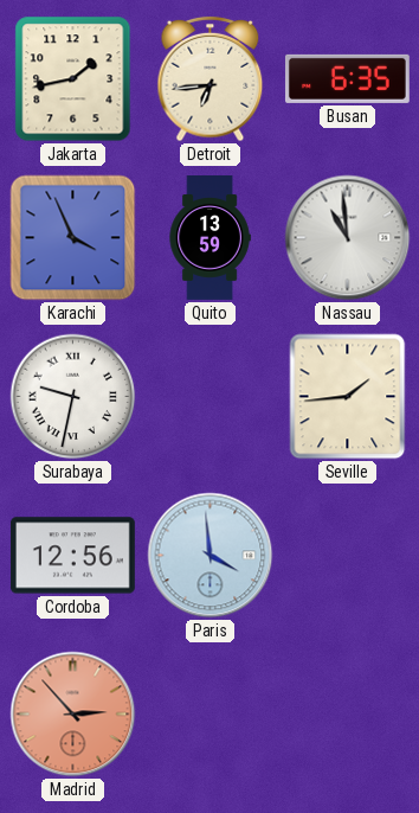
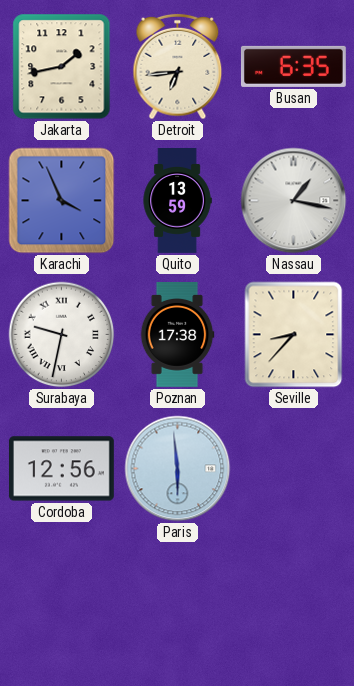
Nassau: 10:59 -> 1:17 (294, 201)
Poznan: none -> 17:38 (177, 335)
Seville: 1:44 -> 8:37 (294, 335)
Paris: 3:59 -> 5:59 (178, 469)
Madrid: 2:53 -> none (73, 715)
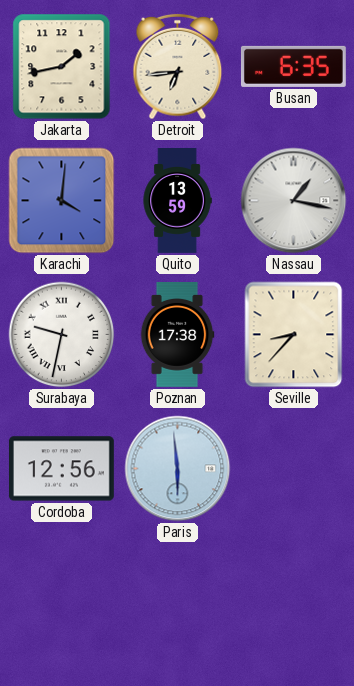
Karachi: 3:56 -> 4:01 (62, 201)
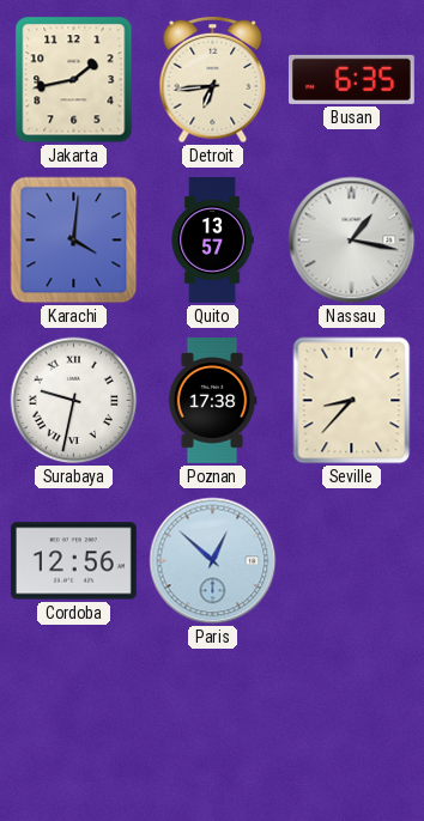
Quito: 13:59 -> 13:57 (212, 241)
Paris: 5:59 -> 12:52 (213, 561)
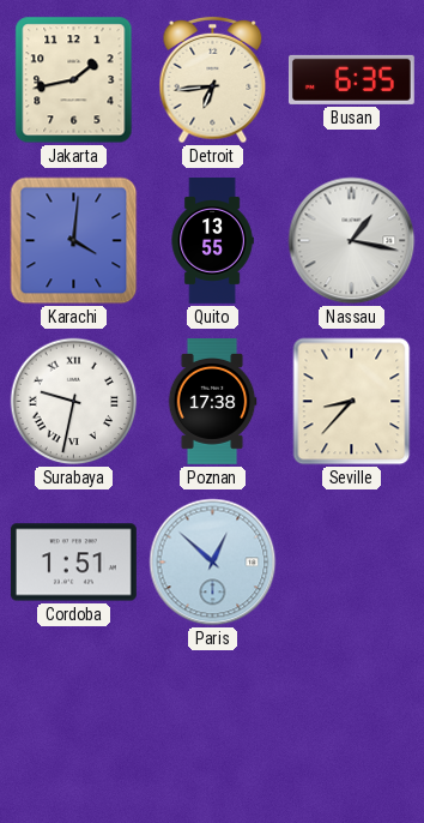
Quito: 13:57 -> 13:55 (212, 241)
Cordoba: 12:56 -> 1:51 (73, 563)
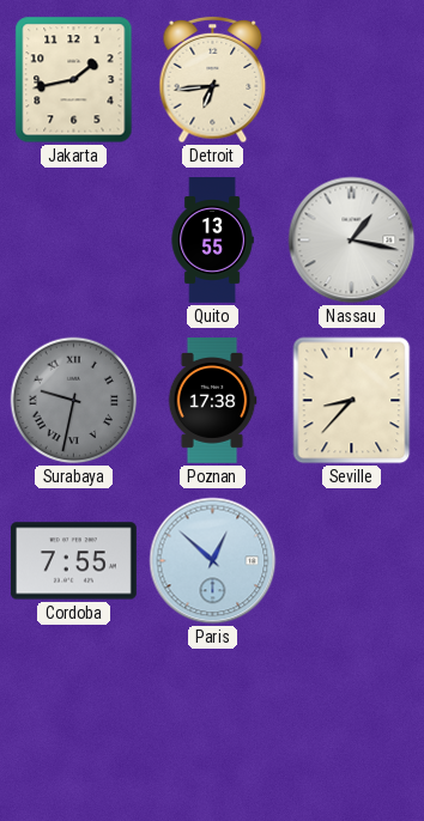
Busan: 6:35 -> none (351, 79)
Karachi: 4:01 -> none (74, 241)
Surabaya dial: white -> grey (74, 401)
Cordoba: 1:51 -> 7:55 (73, 561)
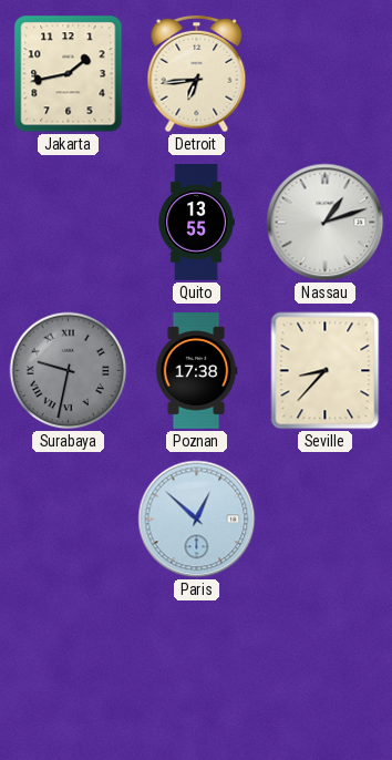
Nassau: 1:17 -> 1:12 (326, 223)
Cordoba: 7:55 -> none (73, 561)
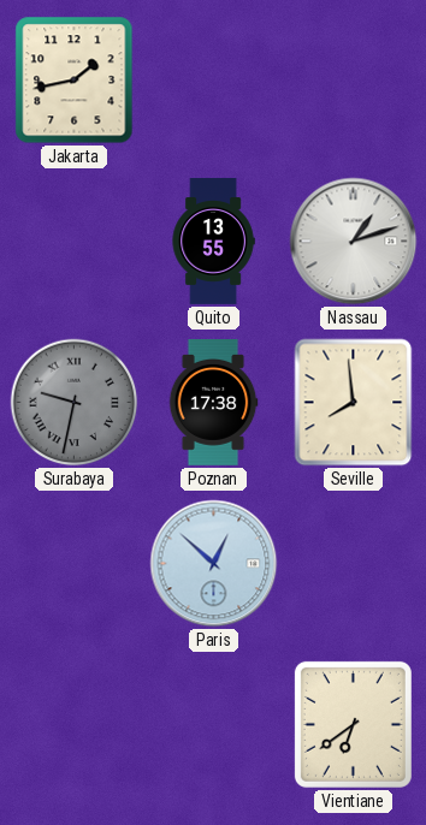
Detroit: 6:44 -> none (197, 74)
Seville: 8:37 -> 7:59 (354, 403)
Vientiane: none -> 6:39 (353, 724)
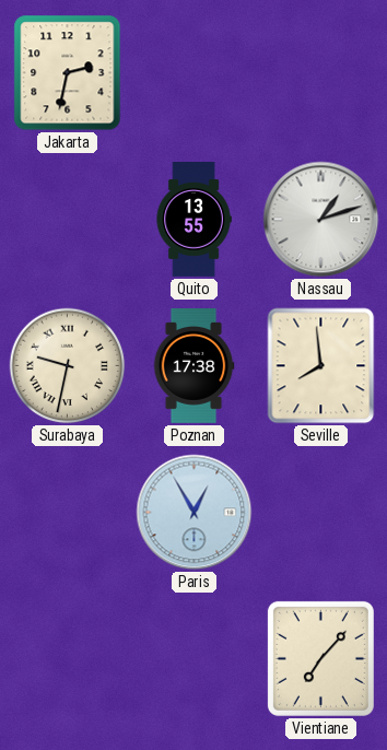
Jakarta: 1:43 -> 2:32 (68, 73)
Surabaya dial: grey -> cream (68, 366)
Paris: 12:52 -> 12:55 (195, 513)
Vientiane: 6:39 -> 7:07 (320, 658)
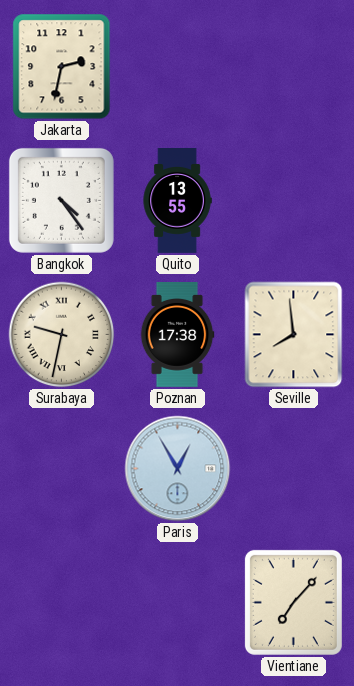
Bangkok: none -> 4:24 (61, 200)
Nassau: 1:12 -> none (321, 220)
